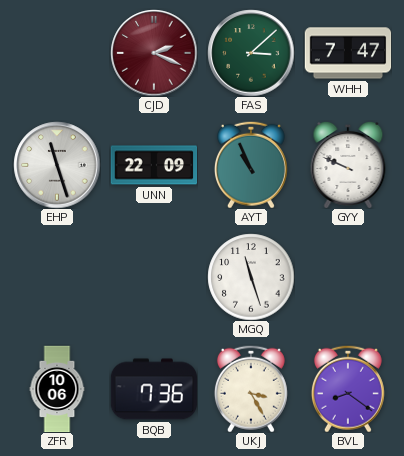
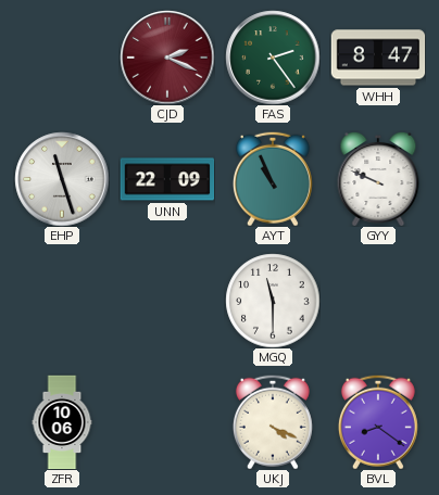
FAS: 3:08 -> 2:24 (273, 58)
WHH: 7:47 -> 8:47 (378, 58)
MGQ: 11:27 -> 11:30 (273, 301)
BQB: 7:36 -> none (154, 389)
UKJ: 3:25 -> 4:19 (273, 422)
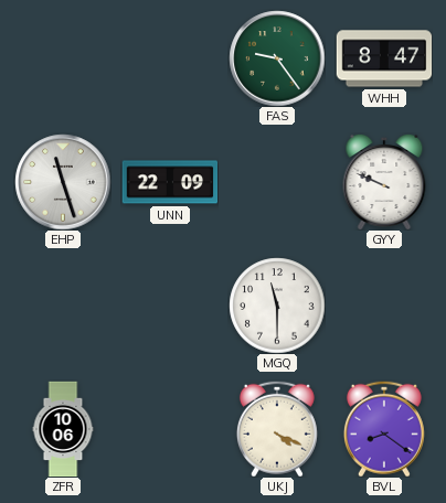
CJD: 2:19 -> none (167, 58)
FAS: 2:24 -> 9:24 (277, 58)
AYT: 10:56 -> none (273, 179)
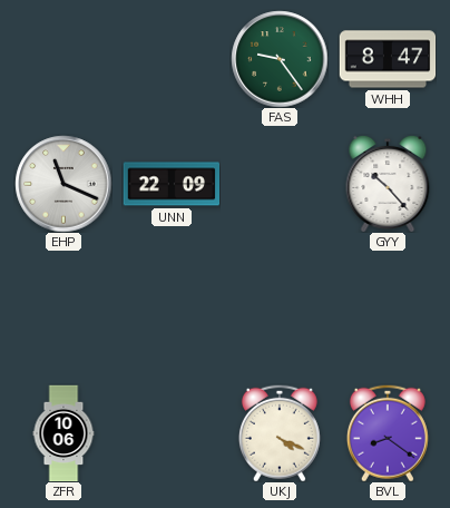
EHP: 11:27 -> 11:19 (63, 184)
GYY: 9:49 -> 10:23 (388, 184)
MGQ: 11:30 -> none (277, 306)
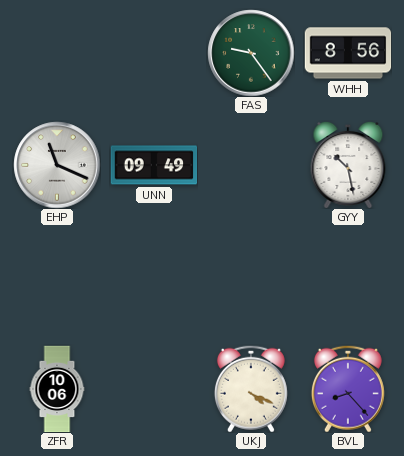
WHH: 8:47 -> 8:56 (348, 53)
UNN: 22:09 -> 09:49 (154, 165)
GYY: 10:23 -> 10:28 (348, 165)
BVL: 8:21 -> 8:23 (348, 389)
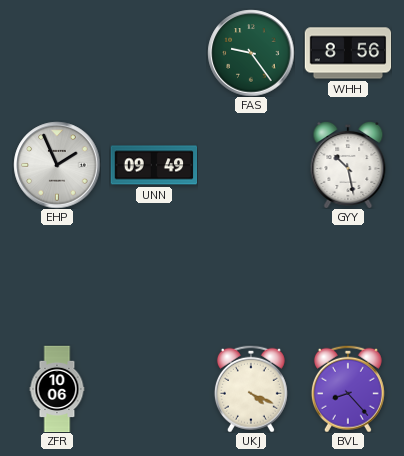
EHP: 11:19 -> 1:56 (57, 165)
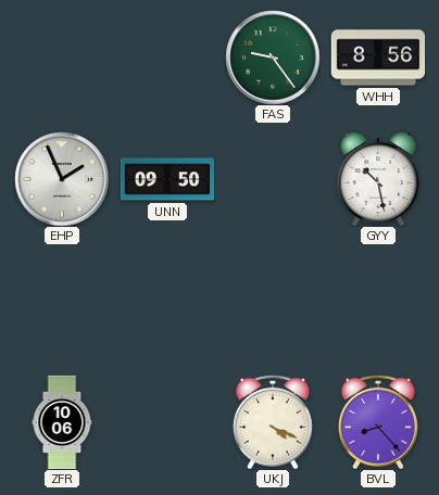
UNN: 09:49 -> 09:50 (167, 179)
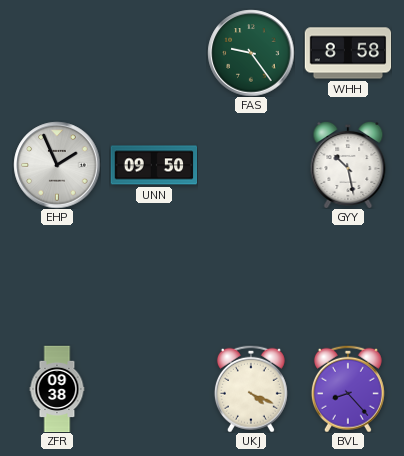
WHH: 8:56 -> 8:58 (348, 53)
ZFR: 10:06 -> 09:38 (57, 389)
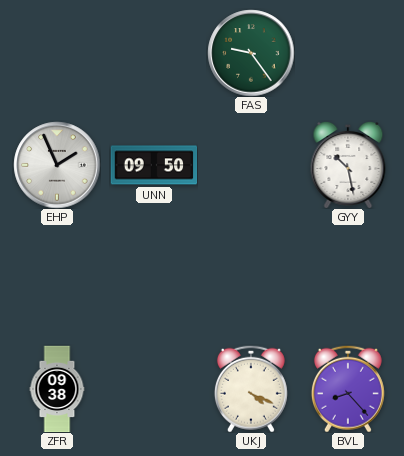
WHH: 8:58 -> none (348, 53)
